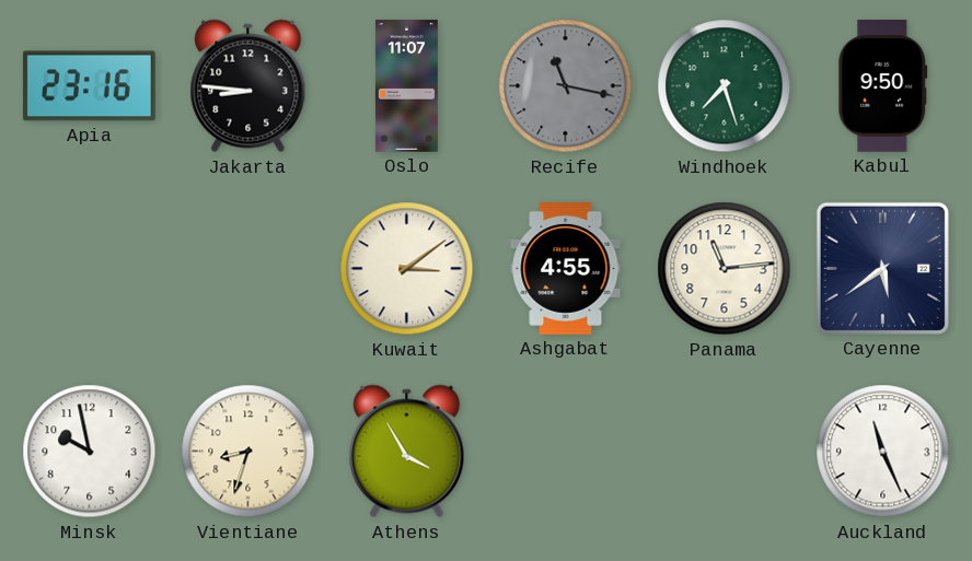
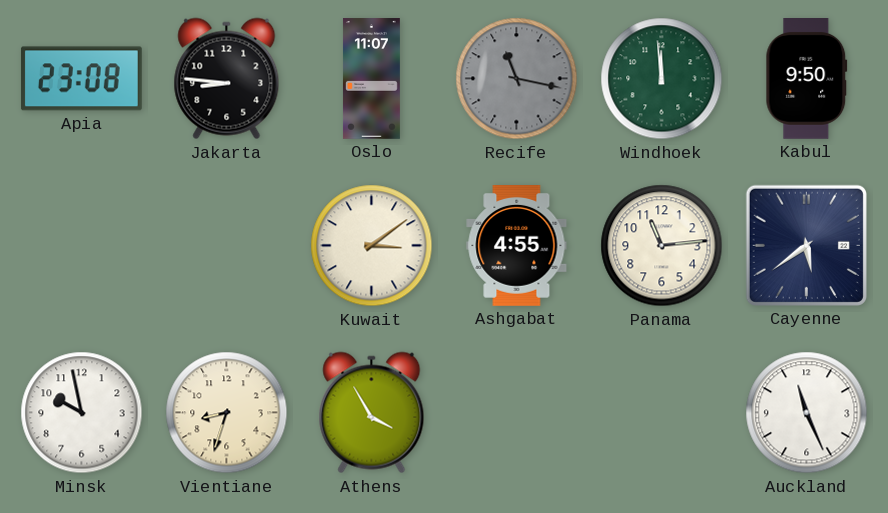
Apia: 23:16 -> 23:08 (81, 79)
Windhoek: 7:27 -> 11:59 (662, 79)
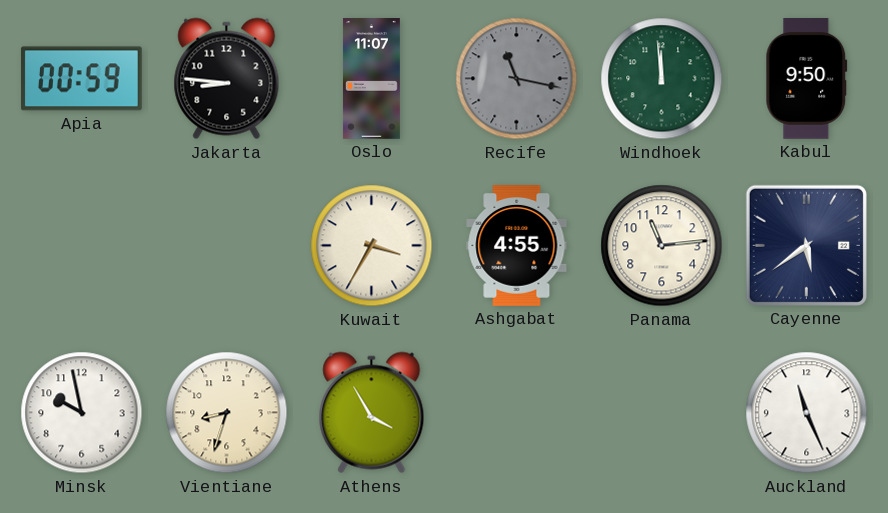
Apia: 23:08 -> 00:59 (81, 79)
Kuwait: 3:09 -> 3:35 (372, 246)
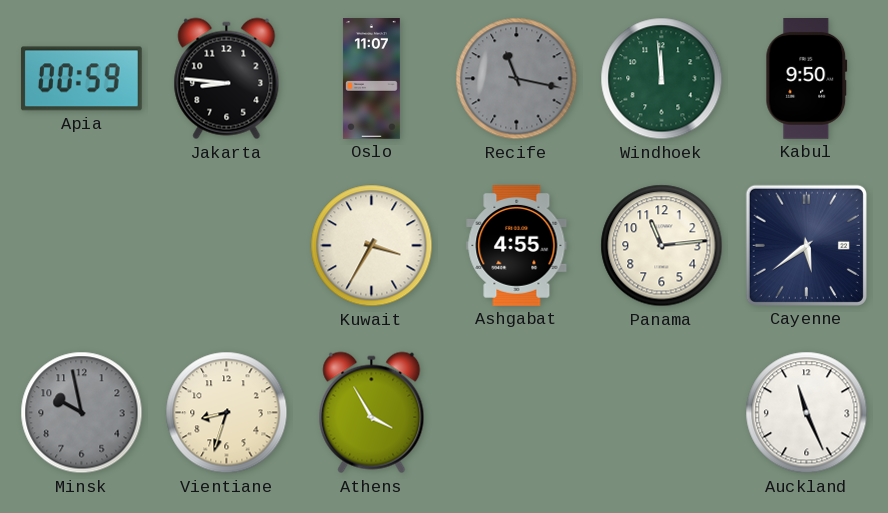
Minsk dial: white -> grey (82, 413)
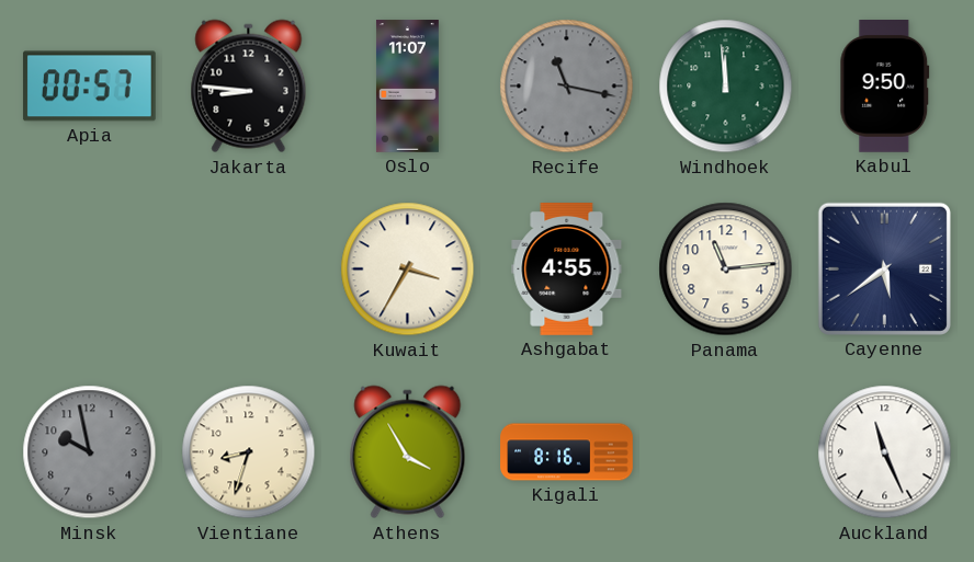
Apia: 00:59 -> 00:57 (89, 87)
Kigali: none -> 8:16 (567, 452)
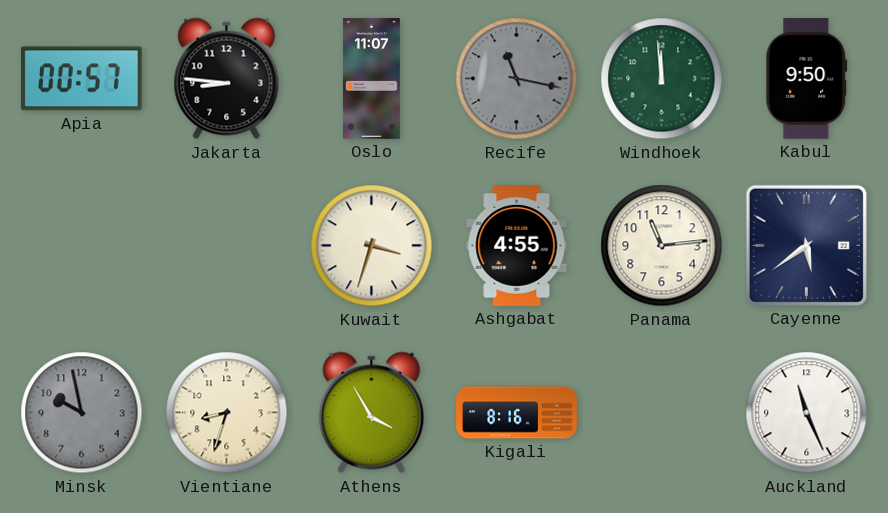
Kuwait: 3:35 -> 3:33 (372, 246)
